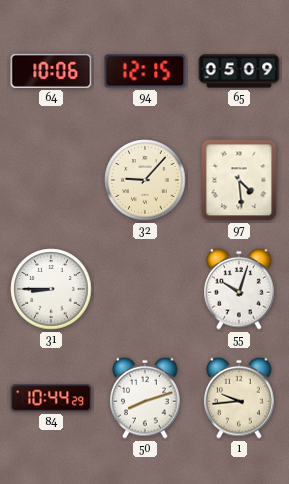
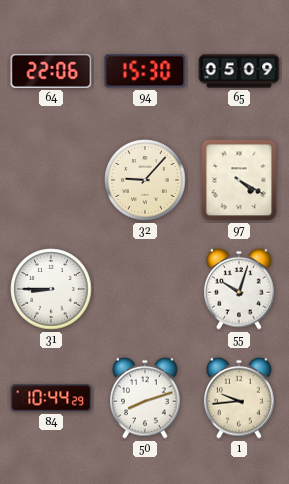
64: 10:06 -> 22:06 (51, 71)
94: 12:15 -> 15:30 (145, 71)
97: 4:29 -> 4:20 (239, 180)
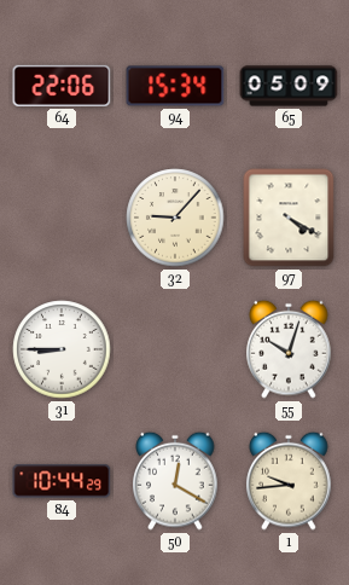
94: 15:30 -> 15:34 (175, 86)
50: 8:12 -> 12:20 (175, 481)
